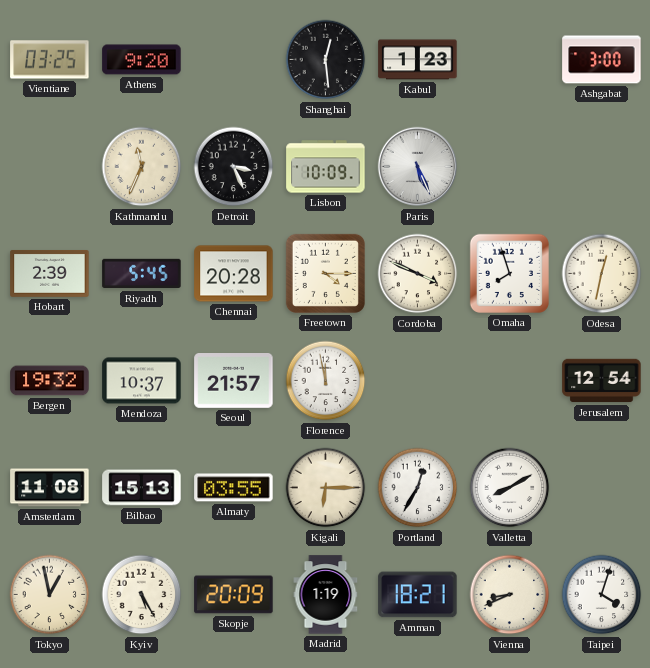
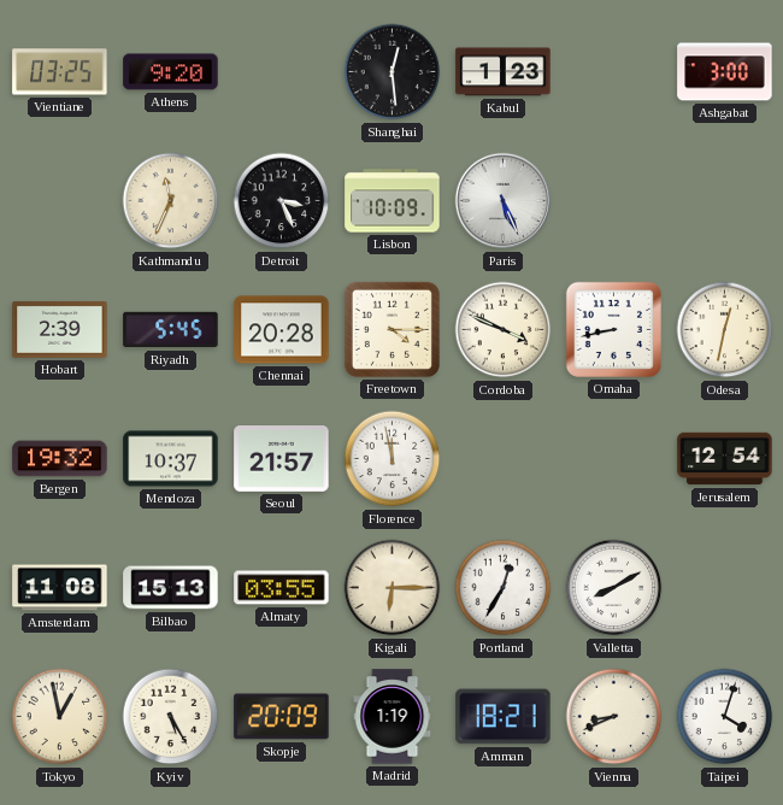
Omaha: 7:57 -> 8:43 (613, 329)
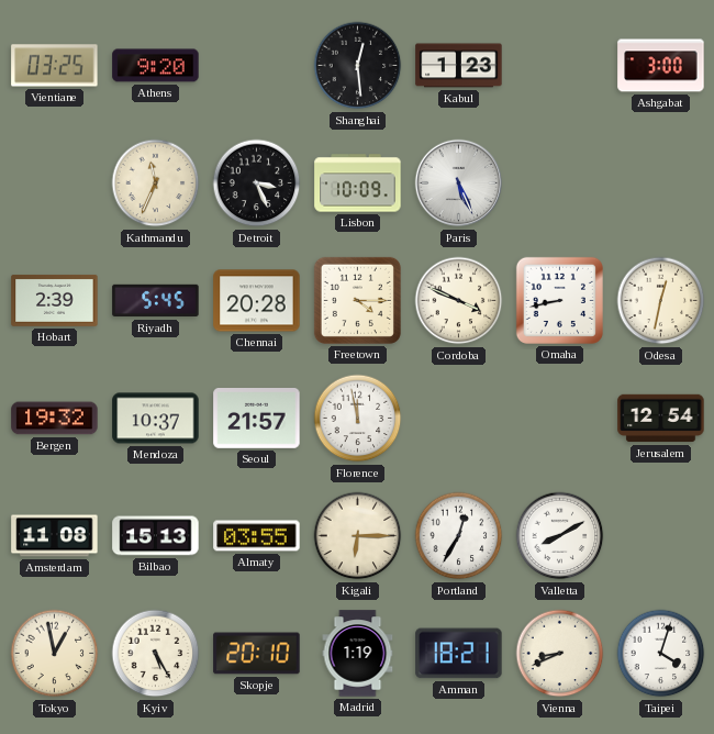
Skopje: 20:09 -> 20:10 (257, 654)
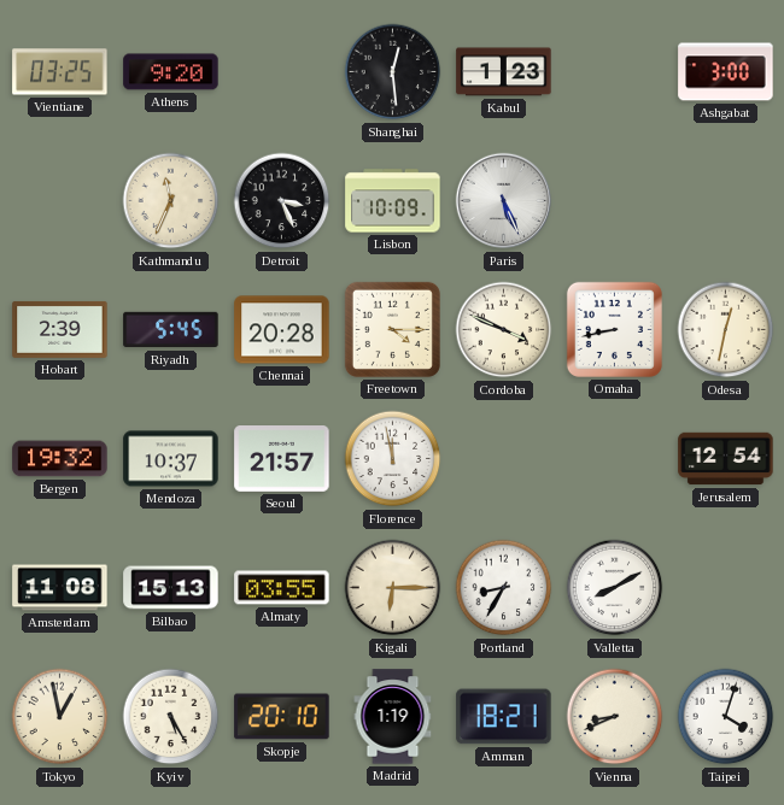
Portland: 12:35 -> 8:35 (504, 588)
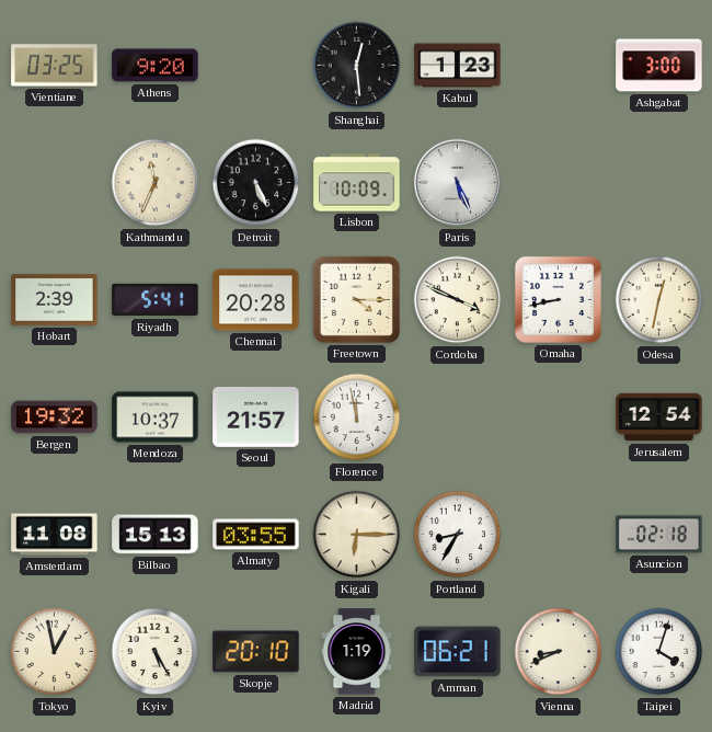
Detroit: 3:26 -> 5:26 (256, 183)
Riyadh: 5:45 -> 5:41 (156, 300)
Valletta: 8:10 -> none (615, 588)
Asuncion: none -> 02:18 (659, 535)
Amman: 18:21 -> 06:21 (458, 652)
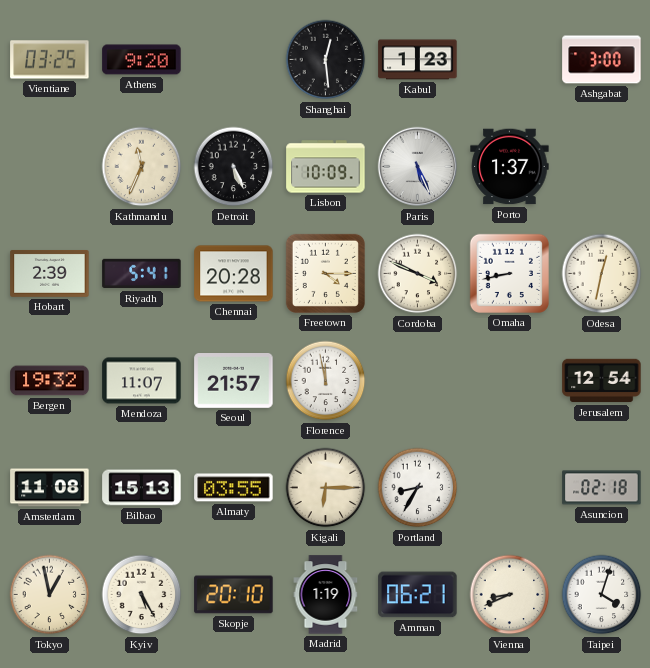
Porto: none -> 1:37 (510, 167)
Mendoza: 10:37 -> 11:07 (142, 381)
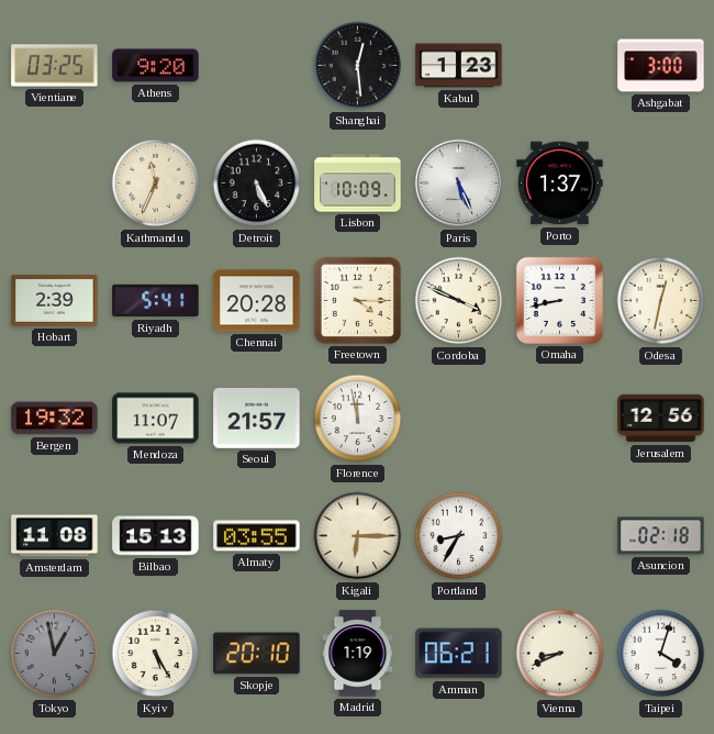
Jerusalem: 12:54 -> 12:56 (661, 419)
Tokyo dial: cream -> grey (55, 654)
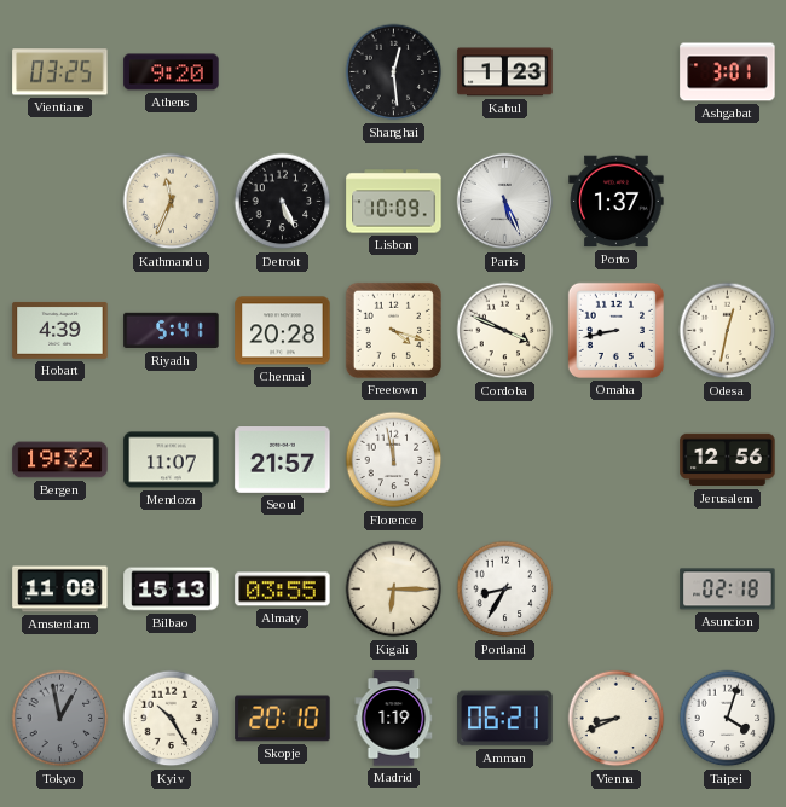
Ashgabat: 3:00 -> 3:01 (728, 72)
Hobart: 2:39 -> 4:39 (60, 331)
Freetown: 4:15 -> 4:18 (393, 330)
Kyiv: 5:25 -> 10:25 (172, 719)
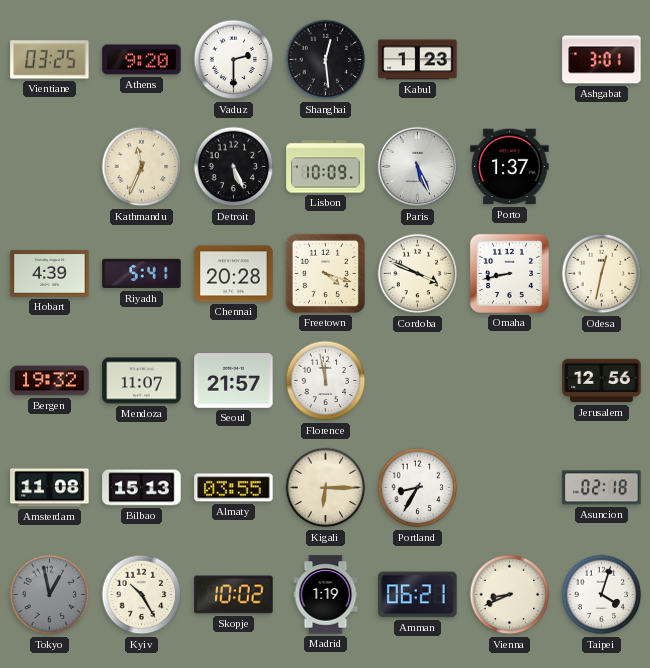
Vaduz: none -> 2:30 (234, 60)
Skopje: 20:10 -> 10:02 (234, 595)
